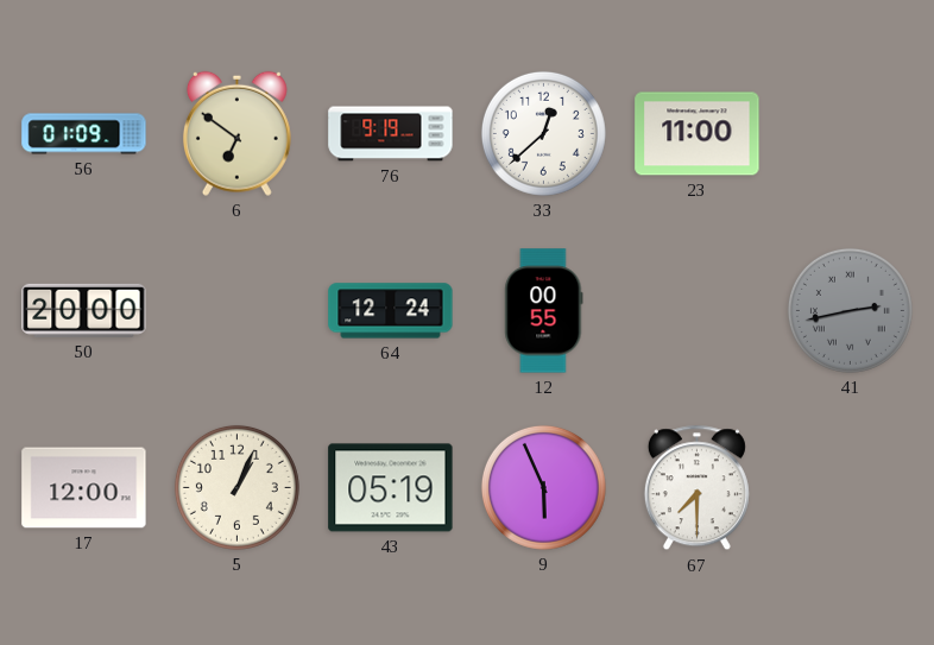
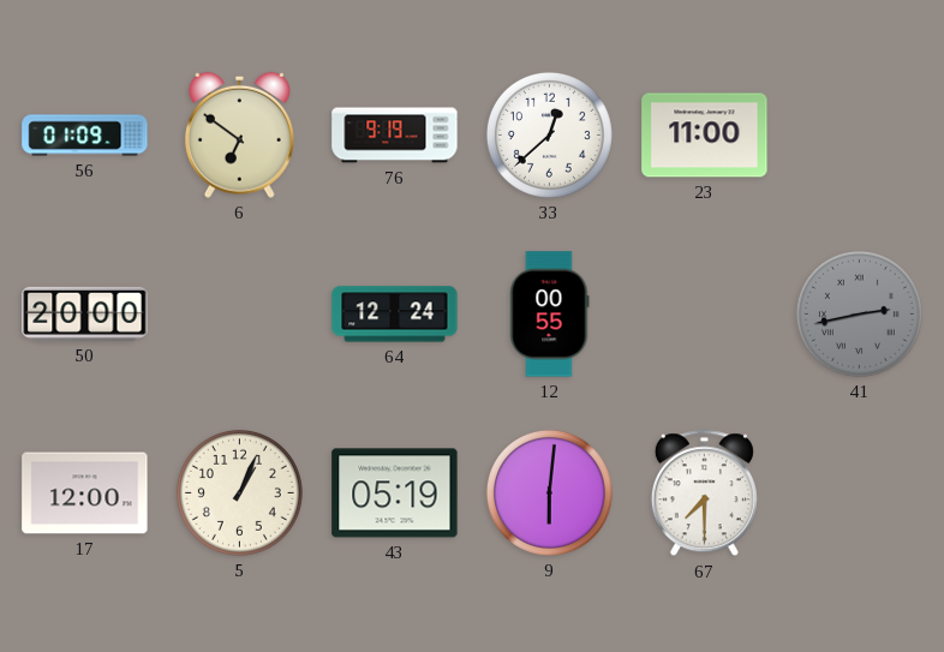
9: 5:56 -> 6:01 (549, 492)
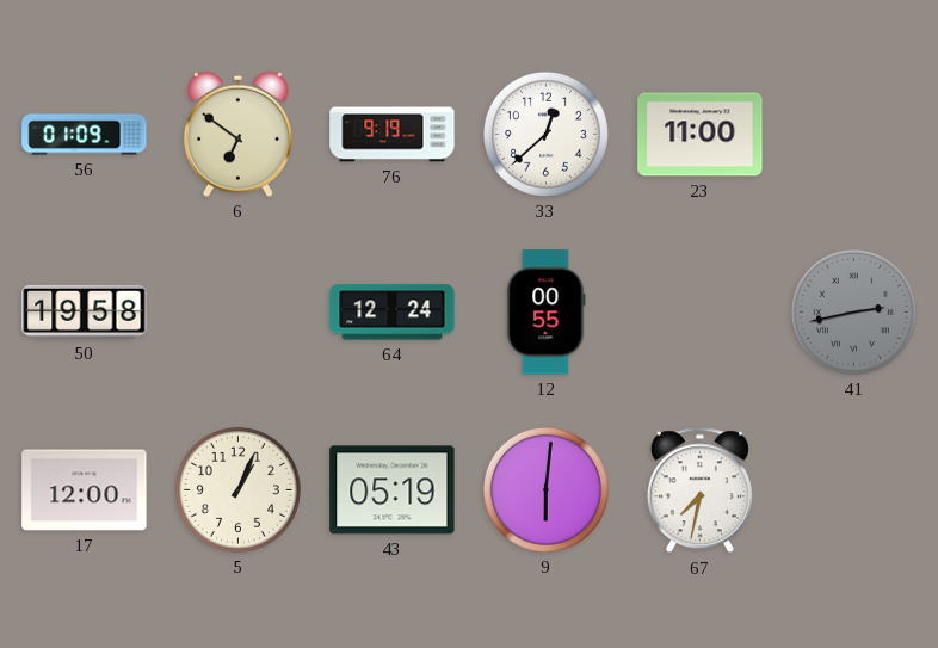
50: 20:00 -> 19:58 (85, 311)
67: 7:30 -> 7:32 (699, 490)
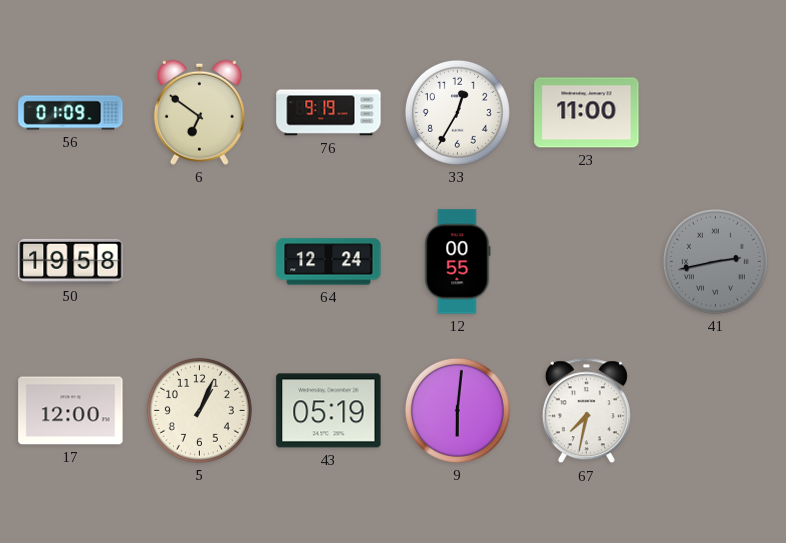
33: 12:38 -> 12:35 (457, 112)
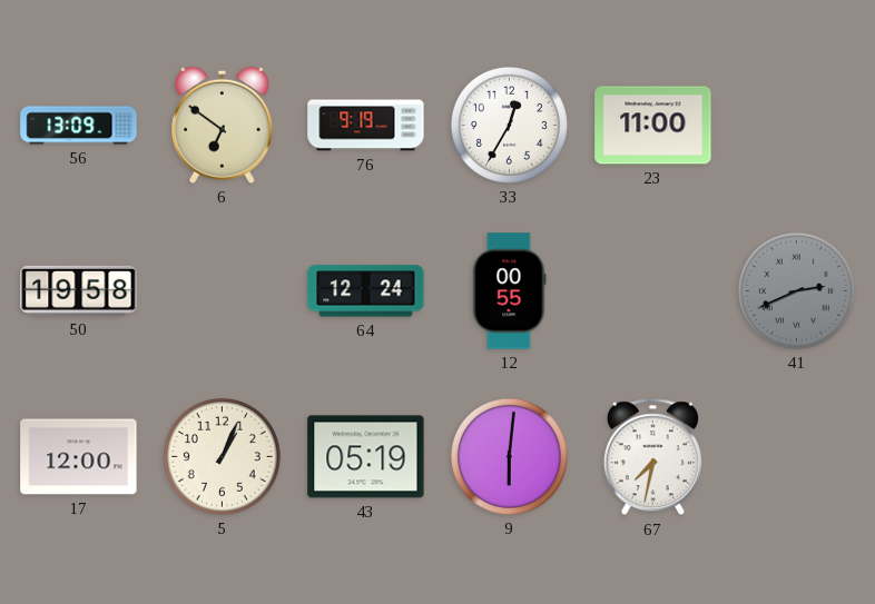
56: 01:09 -> 13:09 (79, 126)
41: 2:43 -> 2:41 (796, 290)
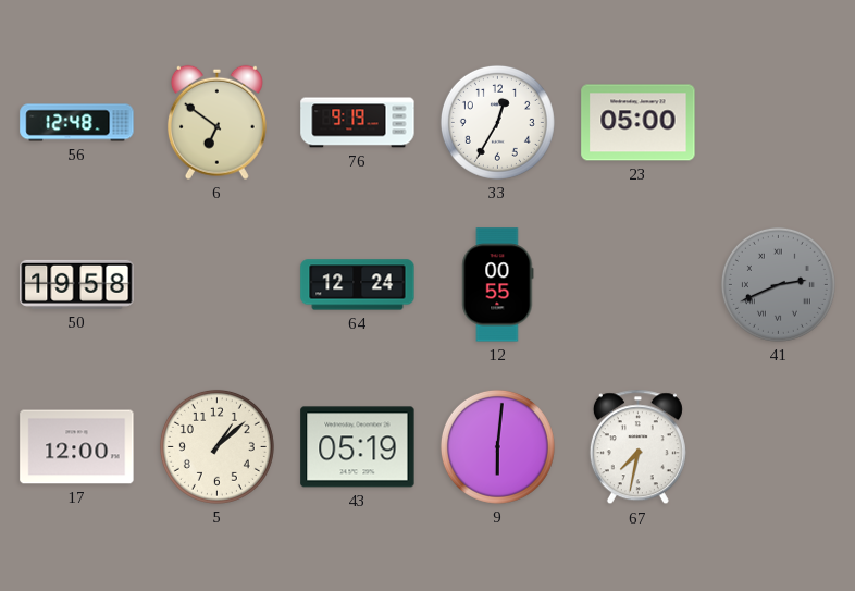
56: 13:09 -> 12:48 (77, 123)
23: 11:00 -> 05:00 (639, 123)
5: 1:04 -> 1:08 (216, 446)
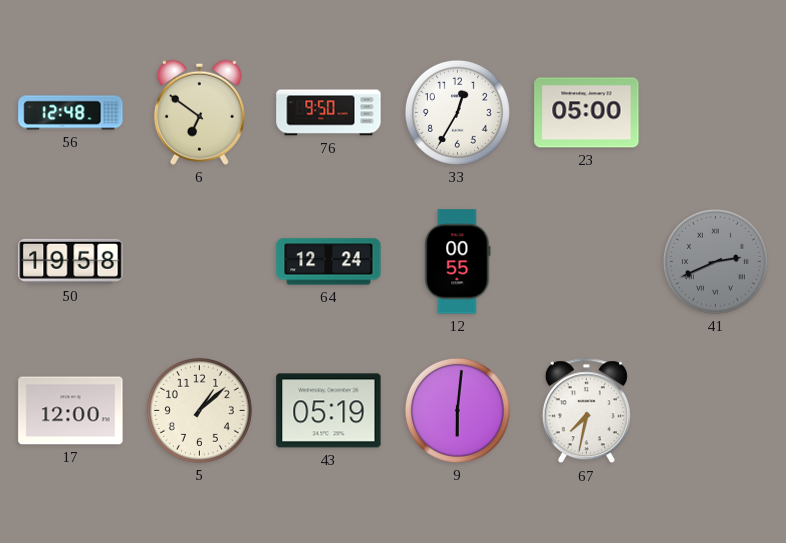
76: 9:19 -> 9:50 (329, 113)
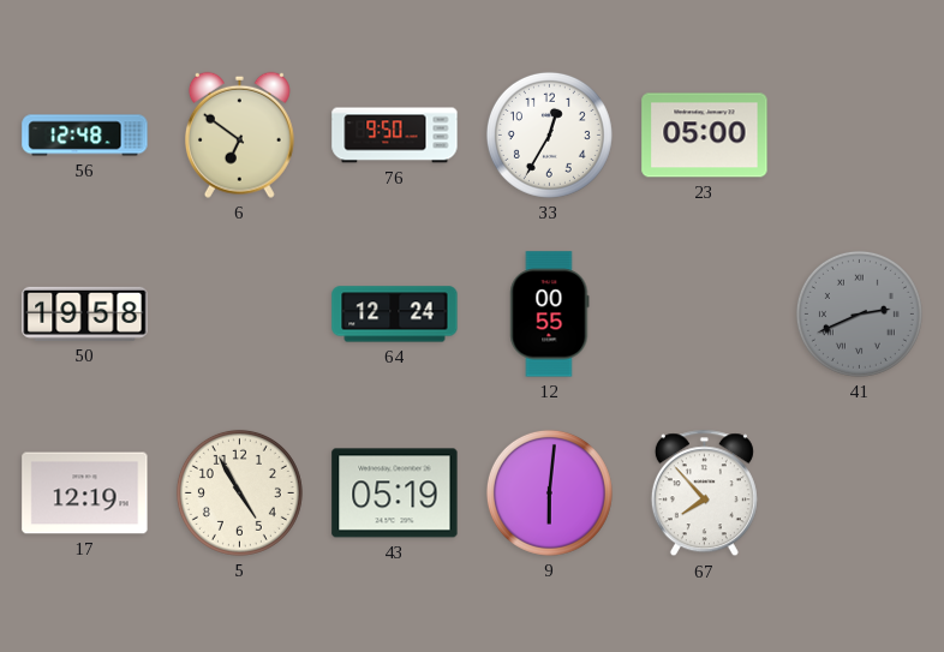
17: 12:00 -> 12:19 (85, 494)
5: 1:08 -> 4:55 (239, 492)
67: 7:32 -> 7:53 (704, 494)
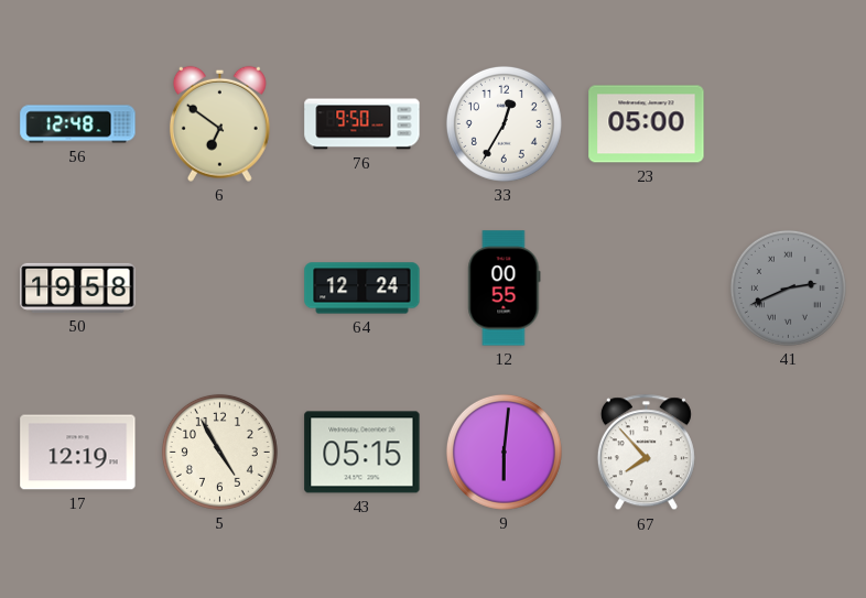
43: 05:19 -> 05:15 (362, 453)
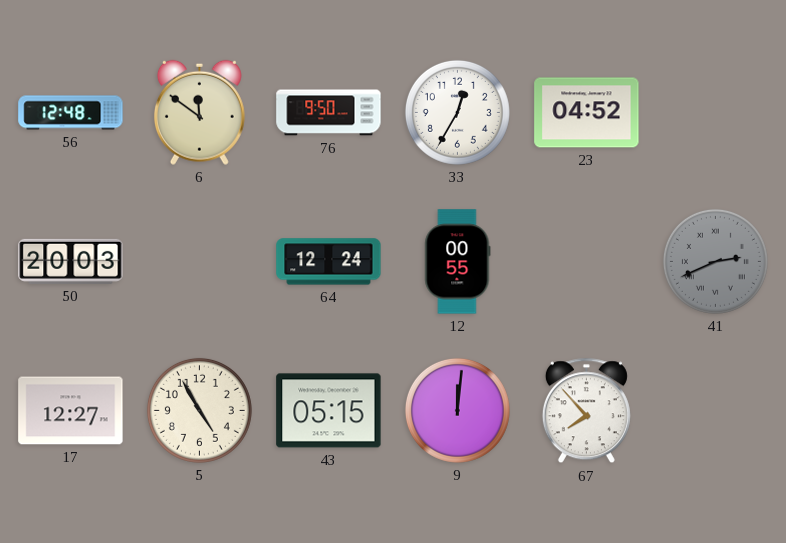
6: 6:51 -> 11:51 (199, 112)
23: 05:00 -> 04:52 (587, 113)
50: 19:58 -> 20:03 (71, 261)
17: 12:19 -> 12:27 (71, 411)
9: 6:01 -> 12:01 (457, 410)
